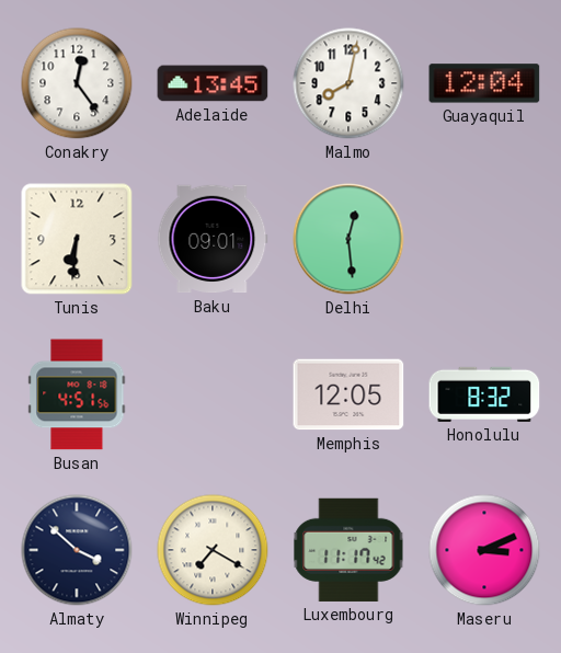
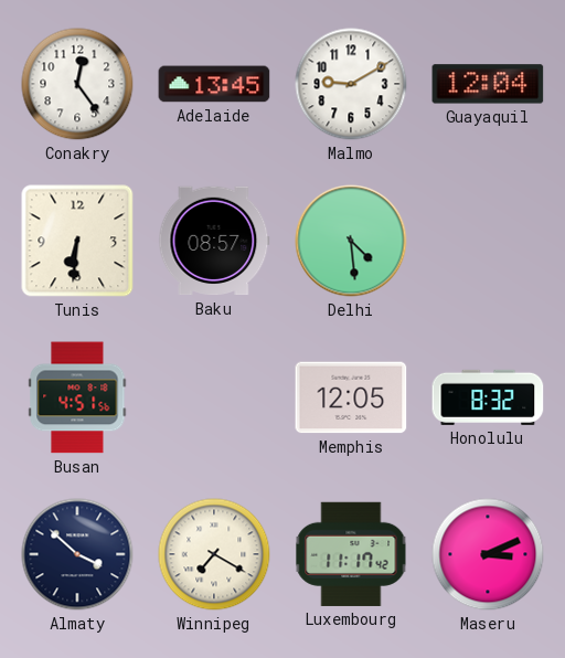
Malmo: 8:02 -> 9:10 (351, 84)
Baku: 09:01 -> 08:57 (214, 241)
Delhi: 12:29 -> 4:29 (351, 241)
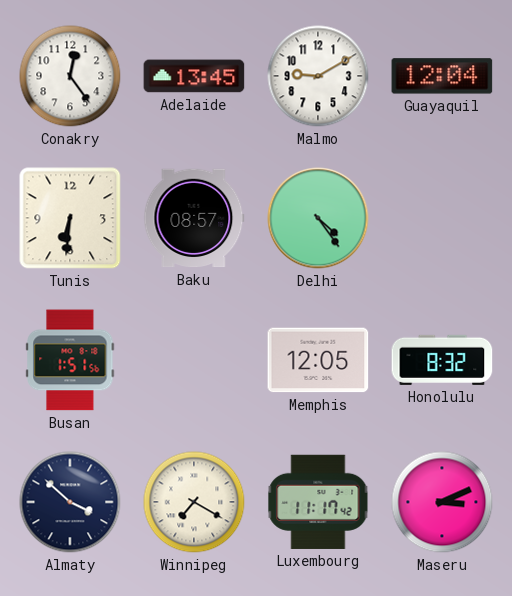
Delhi: 4:29 -> 4:24 (318, 218)
Busan: 4:51 -> 1:51 (70, 360)
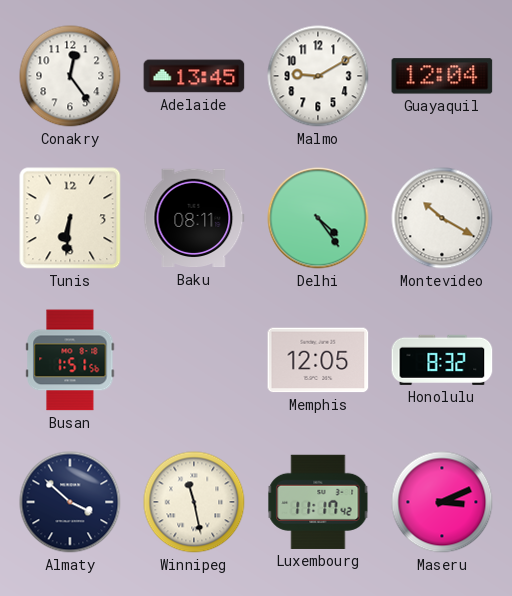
Baku: 08:57 -> 08:11 (194, 218)
Montevideo: none -> 10:20 (442, 218)
Winnipeg: 7:20 -> 11:28 (194, 502)
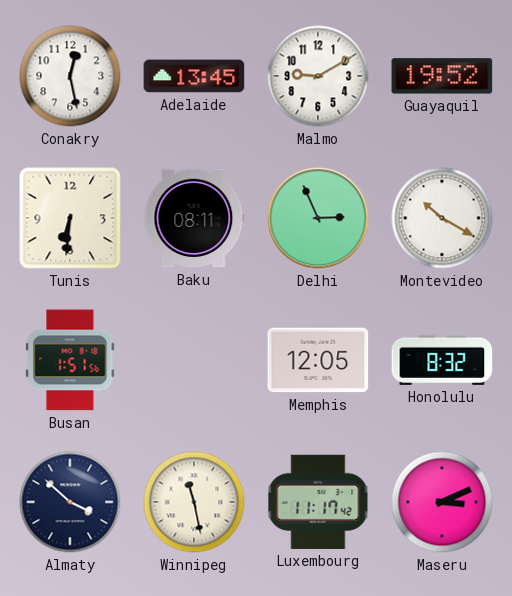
Conakry: 12:24 -> 12:28 (70, 76)
Guayaquil: 12:04 -> 19:52 (442, 76)
Delhi: 4:24 -> 2:56 (318, 218)
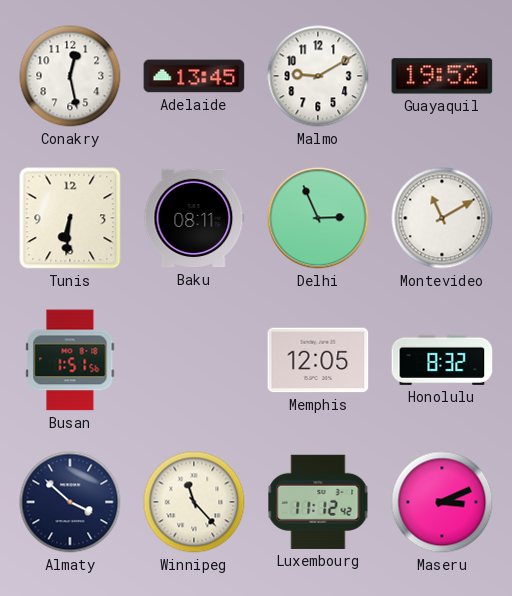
Montevideo: 10:20 -> 11:10 (442, 218)
Winnipeg: 11:28 -> 11:23 (194, 502)
Luxembourg: 11:17 -> 11:12 (318, 502)
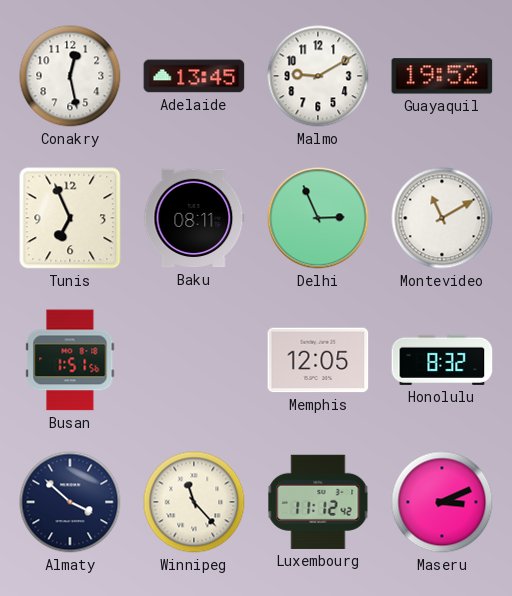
Tunis: 6:31 -> 6:56 (70, 218)
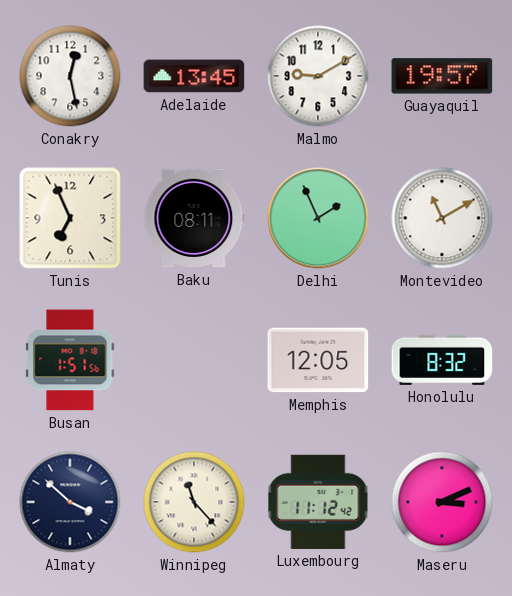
Guayaquil: 19:52 -> 19:57 (442, 76)
Delhi: 2:56 -> 1:56 (318, 218)
